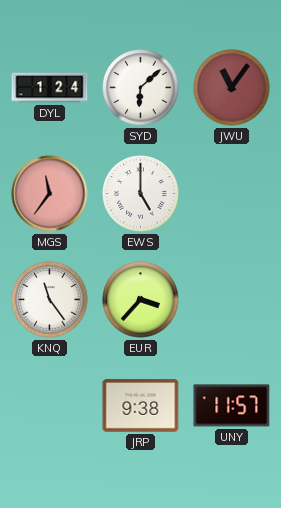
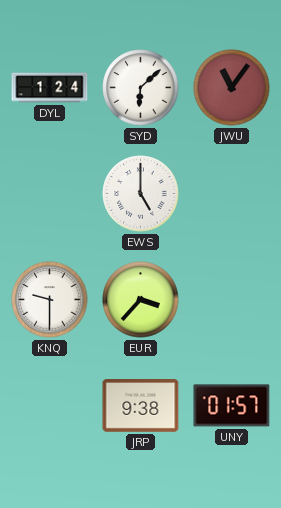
MGS: 11:36 -> none (50, 194)
KNQ: 11:24 -> 9:30 (50, 300)
UNY: 11:57 -> 01:57 (232, 406)
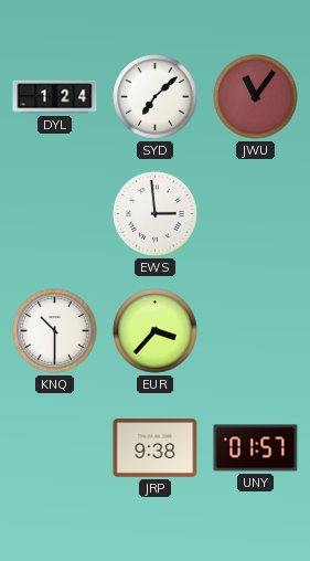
SYD: 6:08 -> 7:08 (156, 97)
EWS: 5:00 -> 2:59 (156, 214)
KNQ: 9:30 -> 10:30 (55, 331)
